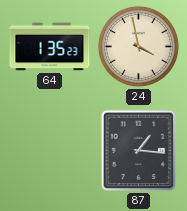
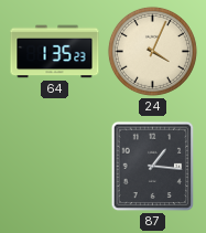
24: 3:58 -> 4:04 (152, 51)
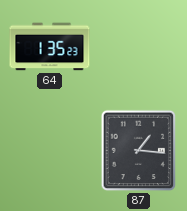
24: 4:04 -> none (152, 51)
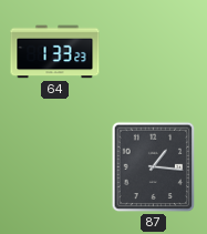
64: 1:35 -> 1:33 (55, 52)
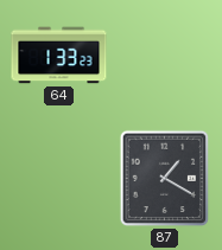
87: 1:16 -> 1:20 (165, 179)
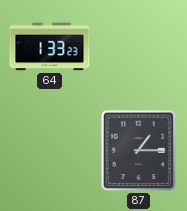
87: 1:20 -> 1:15 (139, 151)
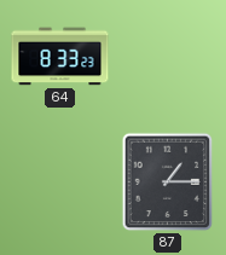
64: 1:33 -> 8:33 (60, 57)
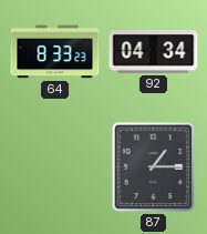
92: none -> 04:34 (154, 52)
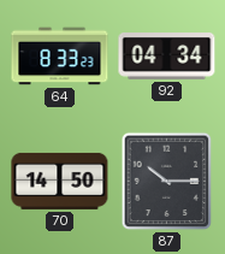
70: none -> 14:50 (60, 181)
87: 1:15 -> 10:15 (167, 182)
